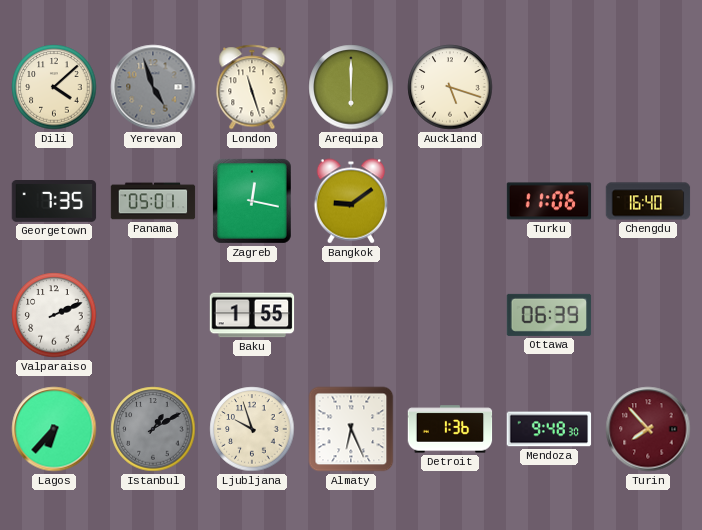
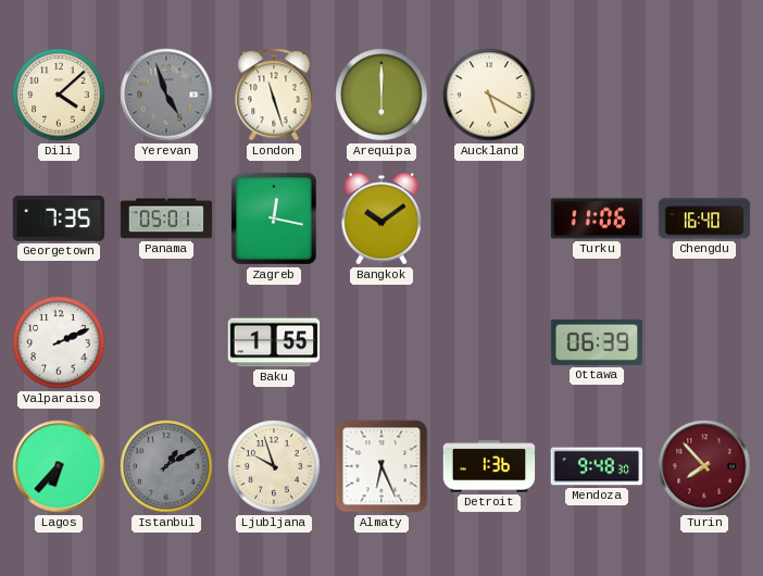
Auckland: 5:18 -> 5:20 (489, 95)
Bangkok: 9:09 -> 10:09 (381, 218)
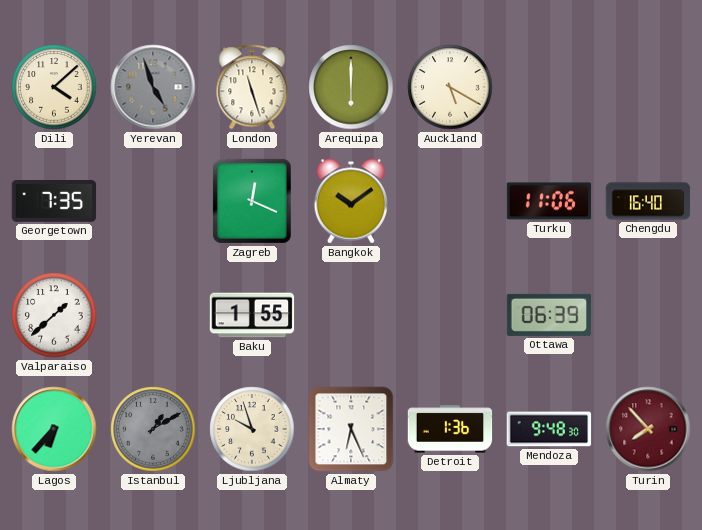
Panama: 05:01 -> none (166, 218)
Zagreb: 12:17 -> 12:19 (252, 201)
Valparaiso: 2:11 -> 1:38 (54, 315)
